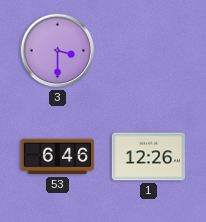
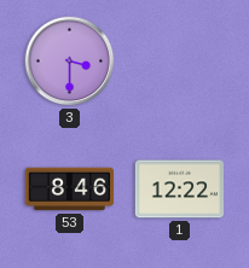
53: 6:46 -> 8:46 (70, 190)
1: 12:26 -> 12:22 (180, 190)
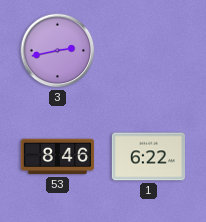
3: 3:30 -> 2:43 (58, 51)
1: 12:22 -> 6:22 (149, 157)
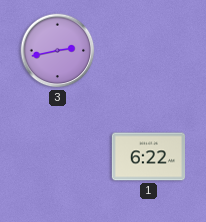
53: 8:46 -> none (58, 157)
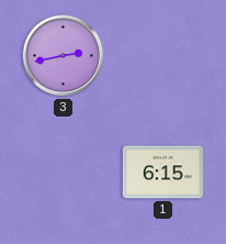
1: 6:22 -> 6:15 (163, 173)
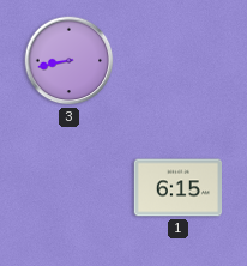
3: 2:43 -> 8:43 (70, 61)
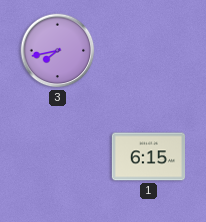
3: 8:43 -> 7:43 (58, 51)
